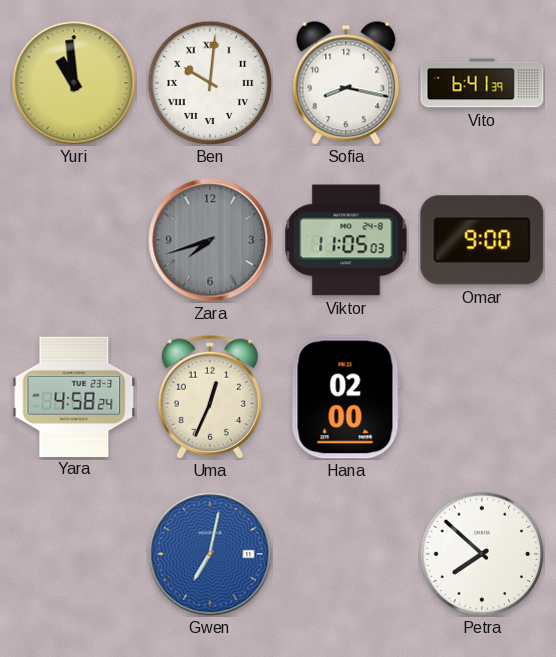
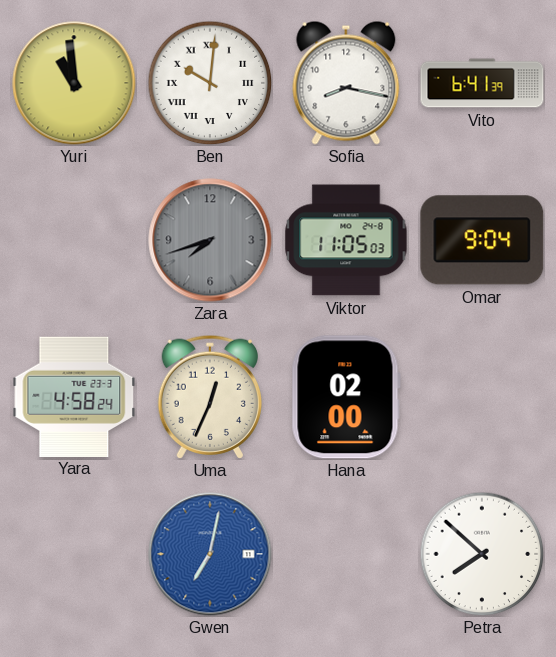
Omar: 9:00 -> 9:04 (482, 240)
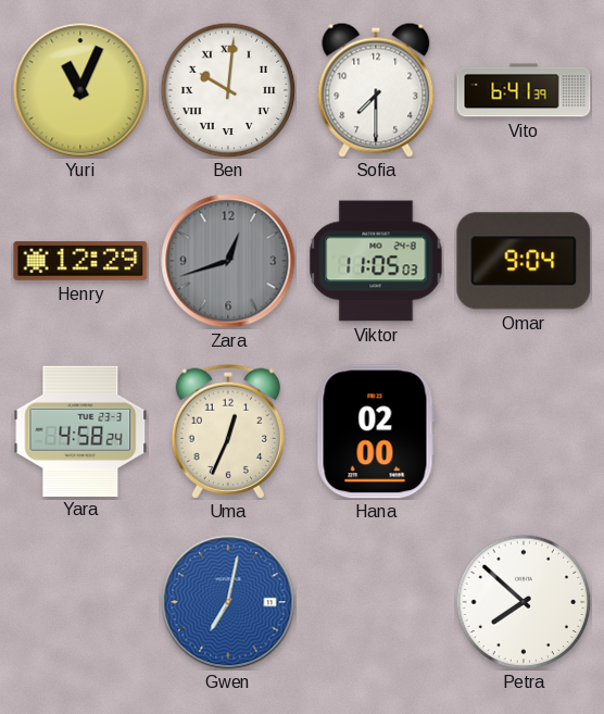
Yuri: 10:59 -> 11:04 (80, 90)
Sofia: 8:17 -> 7:30 (376, 90)
Henry: none -> 12:29 (80, 261)
Zara: 7:42 -> 12:42 (228, 261)
